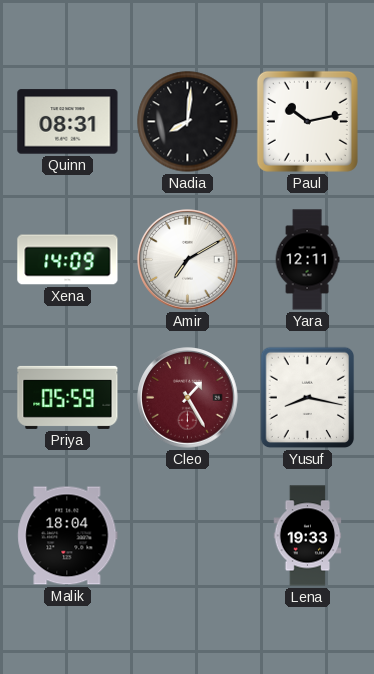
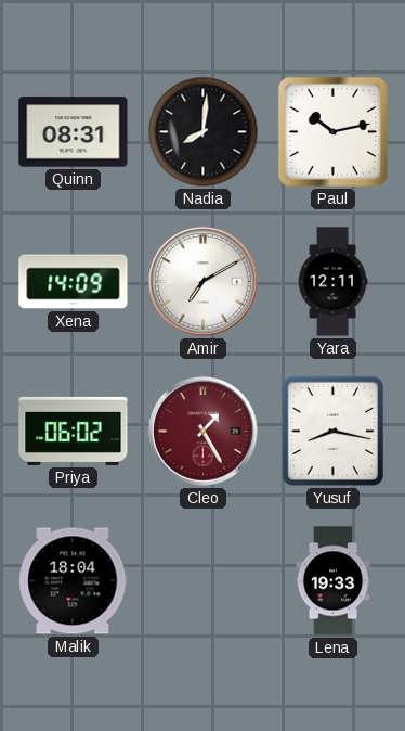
Priya: 05:59 -> 06:02 (74, 431)
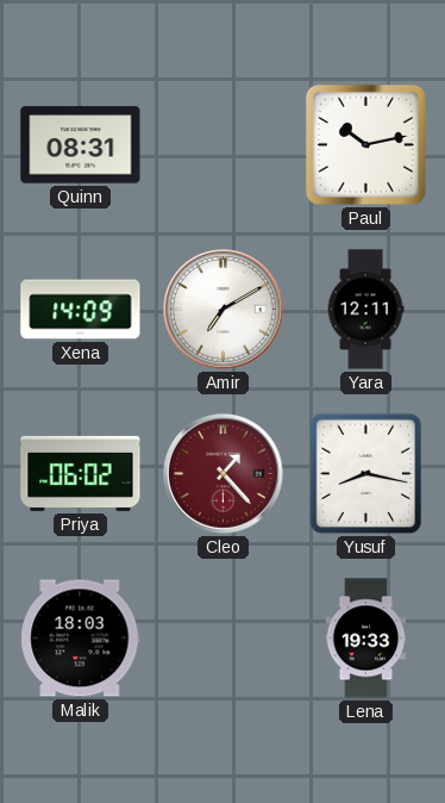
Nadia: 8:01 -> none (204, 132)
Cleo: 1:25 -> 1:23 (224, 474)
Malik: 18:04 -> 18:03 (81, 639)
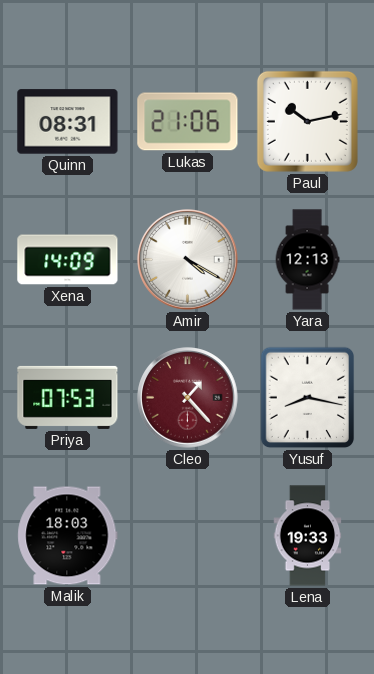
Lukas: none -> 21:06 (188, 122)
Amir: 7:10 -> 4:20 (188, 260)
Yara: 12:11 -> 12:13 (307, 260)
Priya: 06:02 -> 07:53 (68, 397)
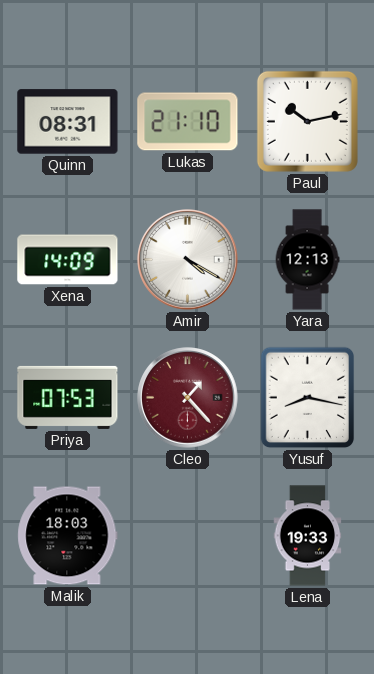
Lukas: 21:06 -> 21:10 (188, 122)
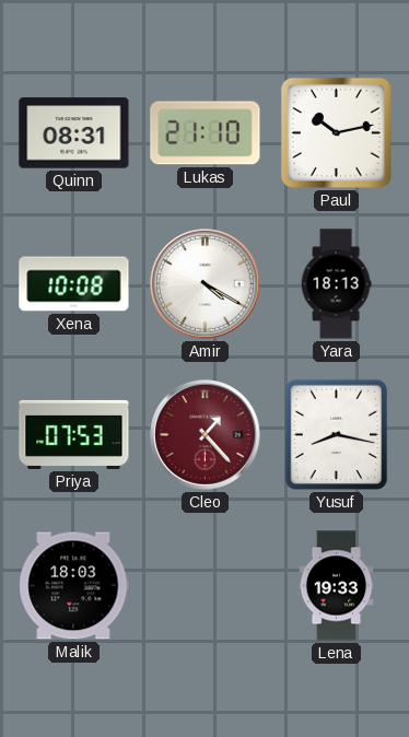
Xena: 14:09 -> 10:08 (74, 284)
Yara: 12:13 -> 18:13 (336, 284)
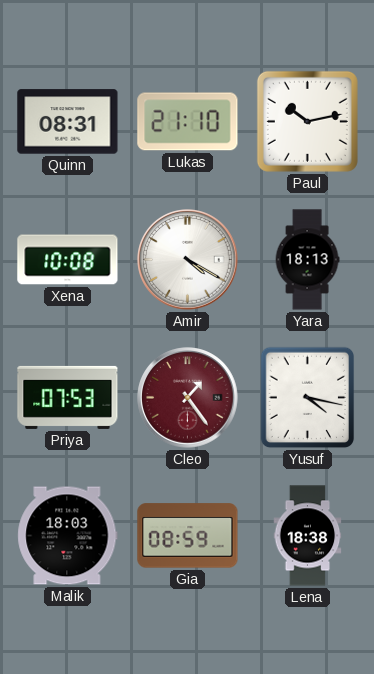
Cleo: 1:23 -> 1:24 (188, 398)
Yusuf: 8:17 -> 4:17 (308, 398)
Gia: none -> 08:59 (188, 536)
Lena: 19:33 -> 18:38 (308, 536)
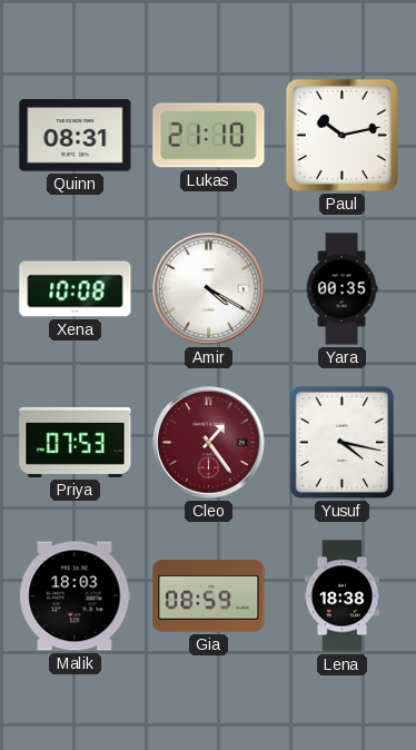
Yara: 18:13 -> 00:35 (341, 289)
